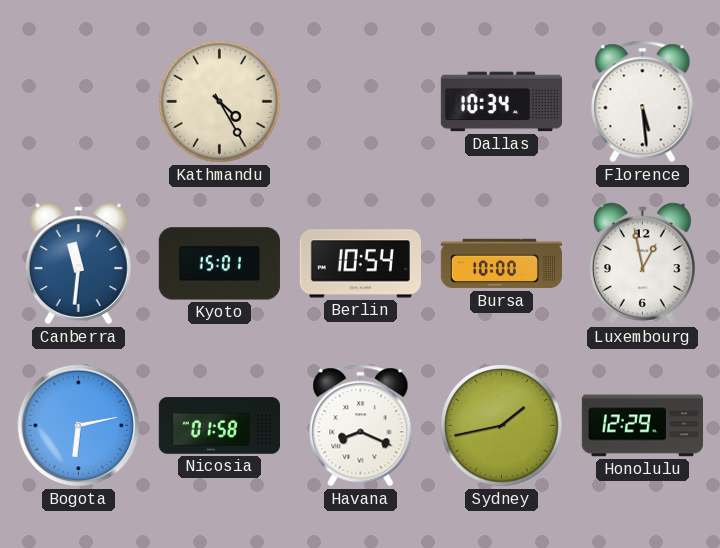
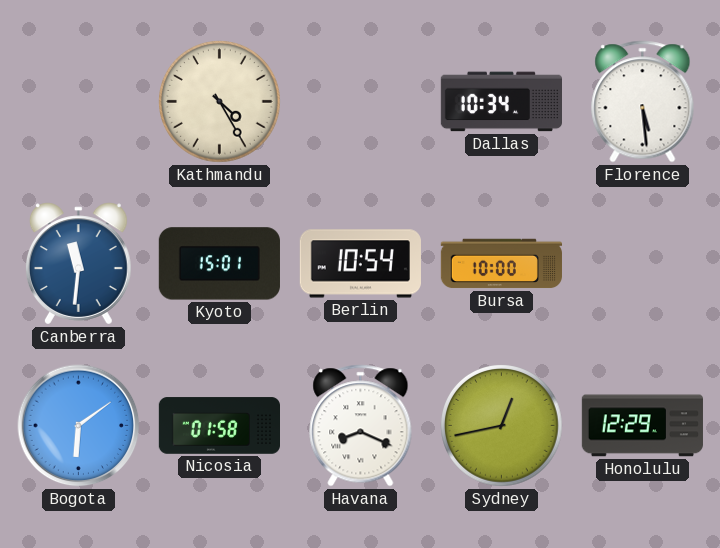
Luxembourg: 12:58 -> none (642, 264)
Bogota: 6:13 -> 6:09 (79, 426)
Sydney: 1:43 -> 12:43 (502, 426)
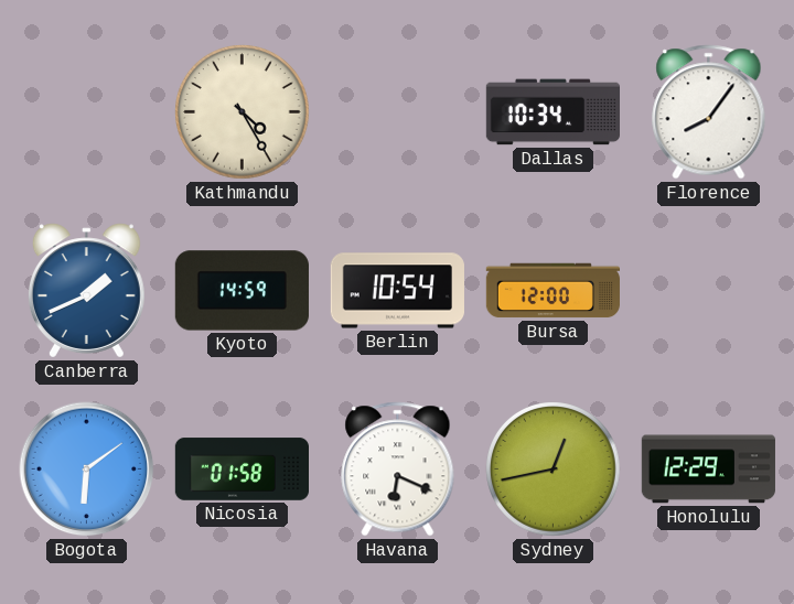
Florence: 5:29 -> 8:06 (709, 112)
Canberra: 11:31 -> 1:41 (86, 291)
Kyoto: 15:01 -> 14:59 (242, 291)
Bursa: 10:00 -> 12:00 (552, 291)
Havana: 8:19 -> 6:19 (398, 470)
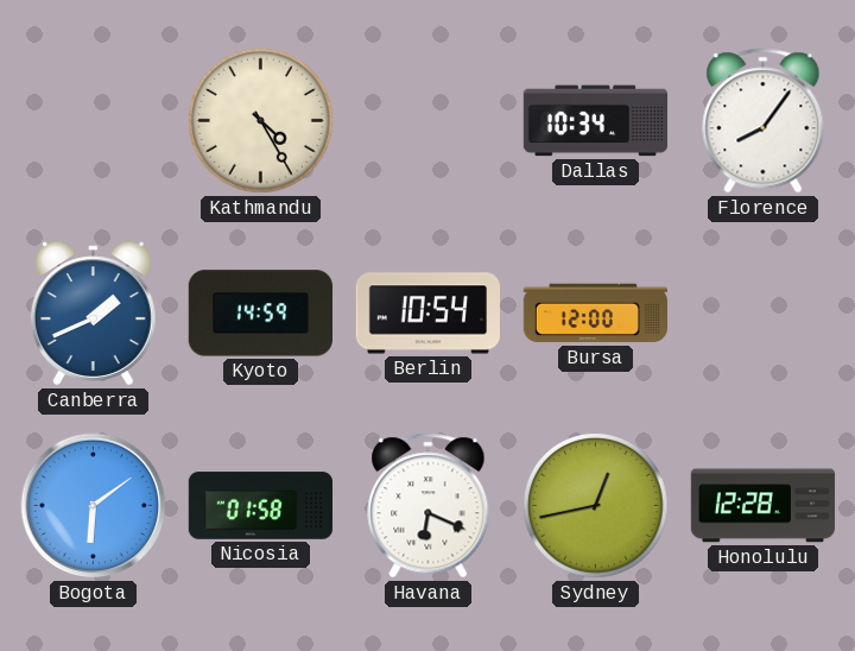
Honolulu: 12:29 -> 12:28 (762, 506)
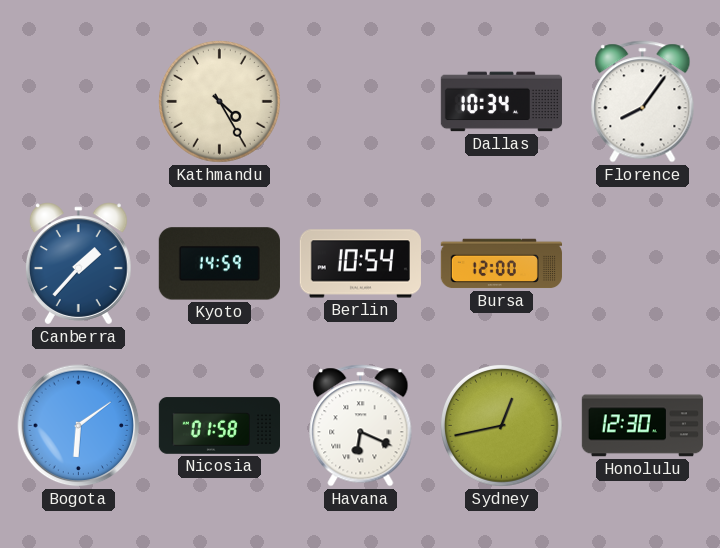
Canberra: 1:41 -> 1:37 (78, 264)
Honolulu: 12:28 -> 12:30 (642, 426)
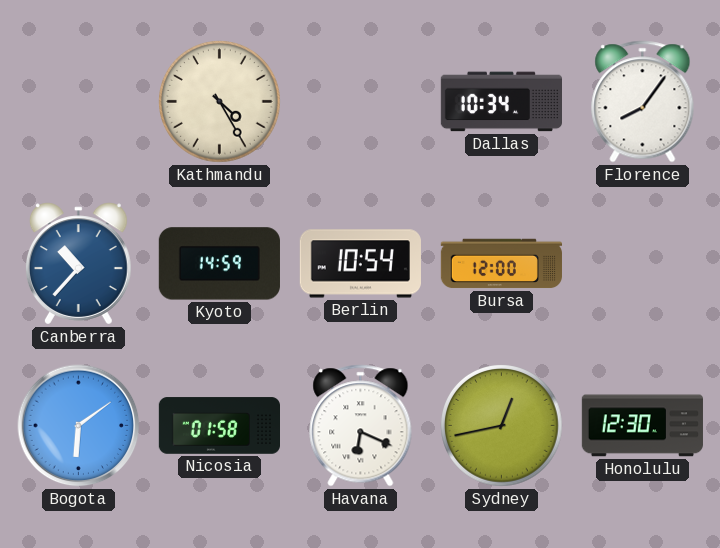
Canberra: 1:37 -> 10:37 (78, 264)
